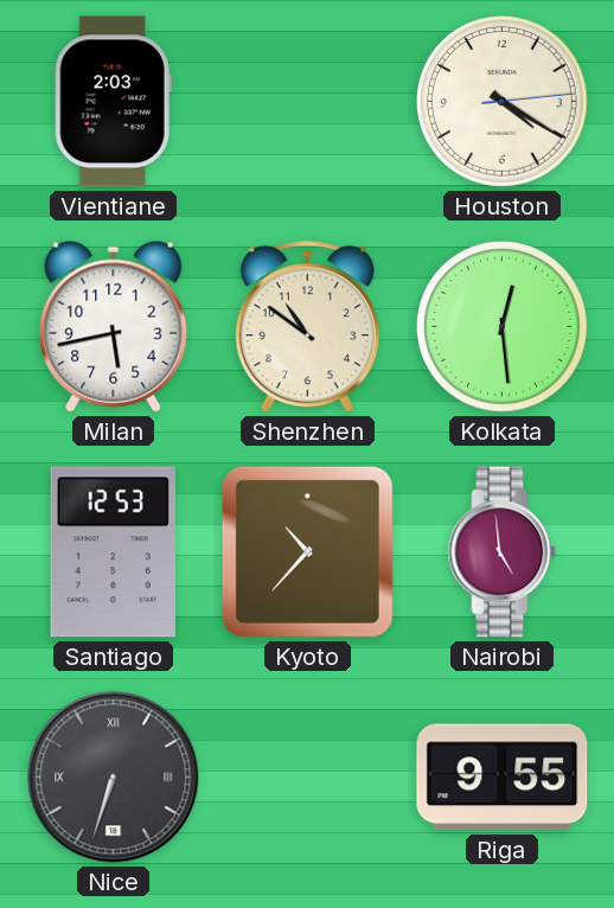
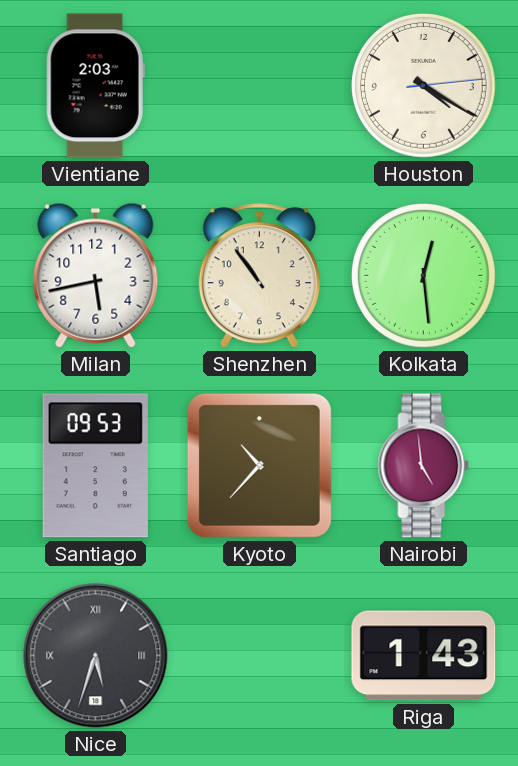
Shenzhen: 10:51 -> 10:54 (259, 276)
Santiago: 12:53 -> 09:53 (95, 466)
Nice: 6:33 -> 5:33 (96, 656)
Riga: 9:55 -> 1:43 (424, 656)
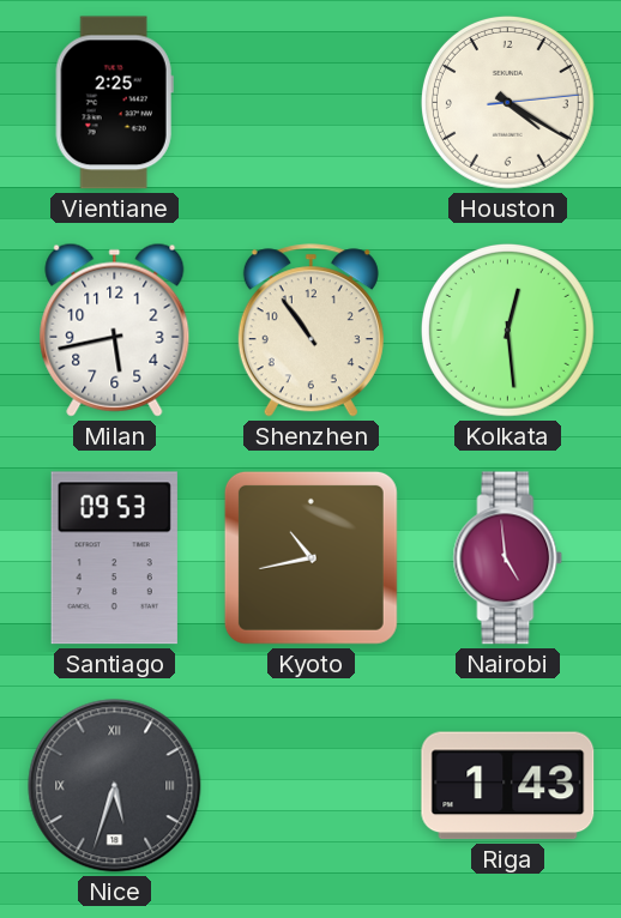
Vientiane: 2:03 -> 2:25 (114, 103)
Kyoto: 10:37 -> 10:43 (310, 557)
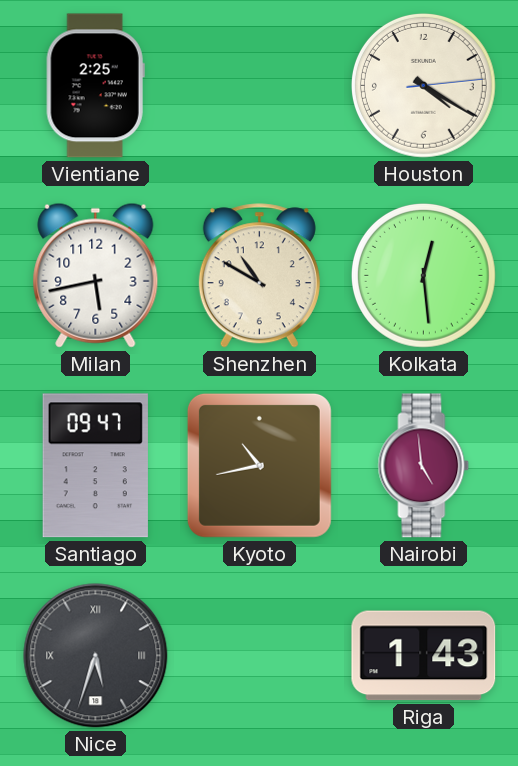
Shenzhen: 10:54 -> 10:50 (259, 276)
Santiago: 09:53 -> 09:47 (95, 466)
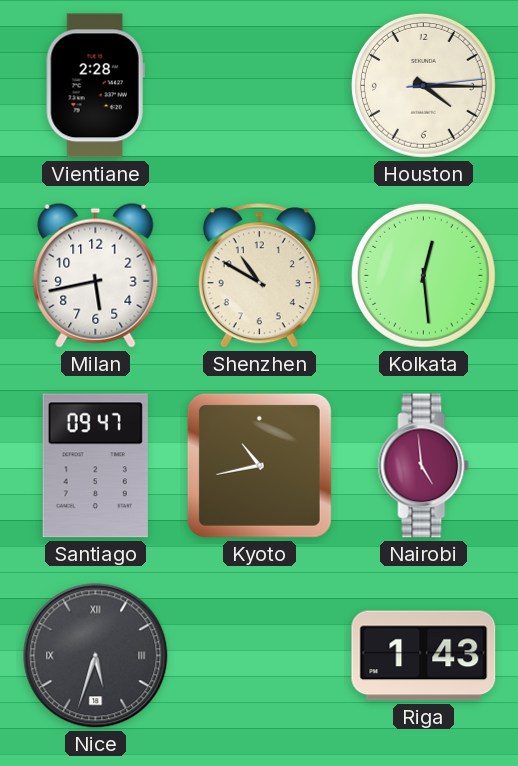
Vientiane: 2:25 -> 2:28 (95, 86)
Houston: 4:20 -> 4:15 (424, 85)
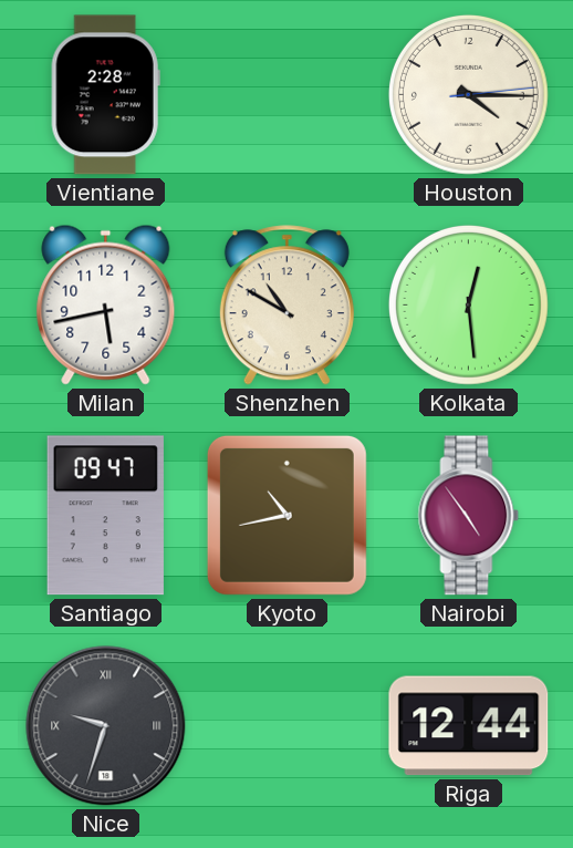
Nairobi: 4:59 -> 4:54 (469, 516)
Nice: 5:33 -> 9:33 (106, 726)
Riga: 1:43 -> 12:44 (469, 726)
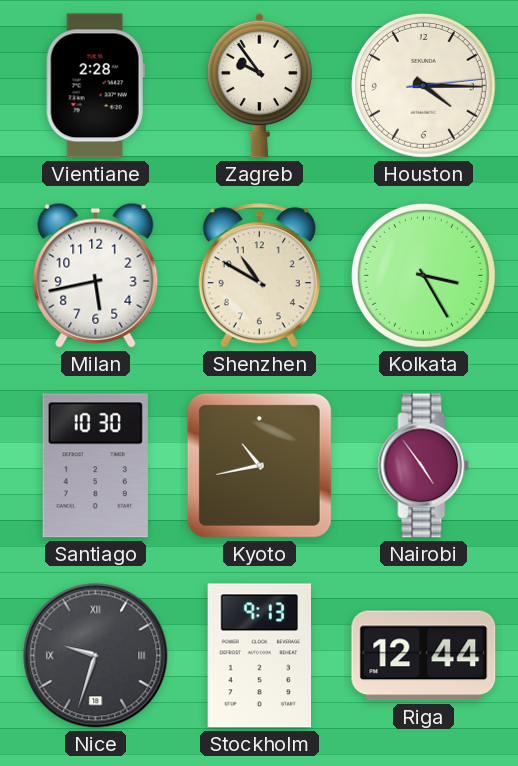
Zagreb: none -> 9:54 (260, 85)
Kolkata: 12:29 -> 3:25 (424, 275)
Santiago: 09:47 -> 10:30 (95, 466)
Stockholm: none -> 9:13 (260, 656)
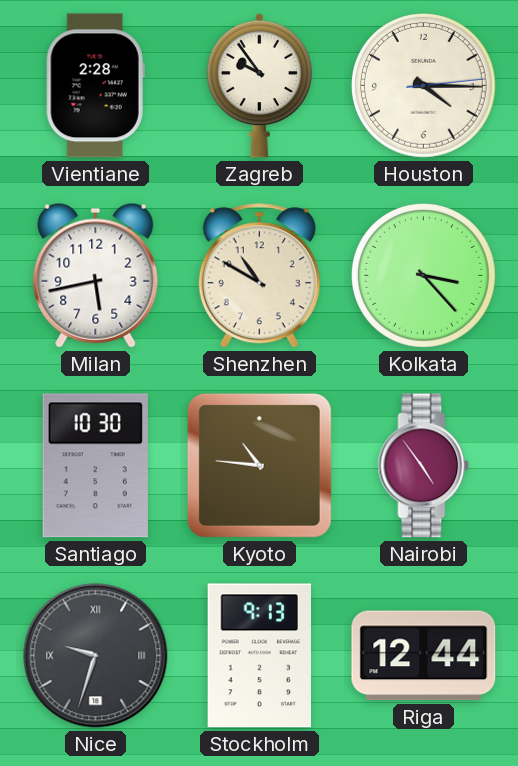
Kolkata: 3:25 -> 3:23 (424, 275)
Kyoto: 10:43 -> 10:46 (259, 465)
